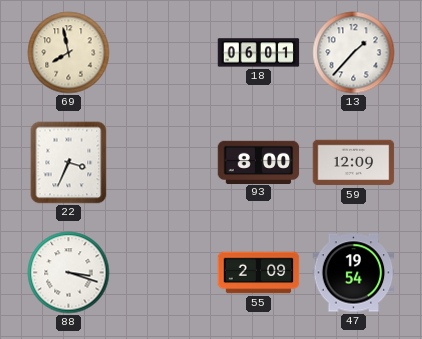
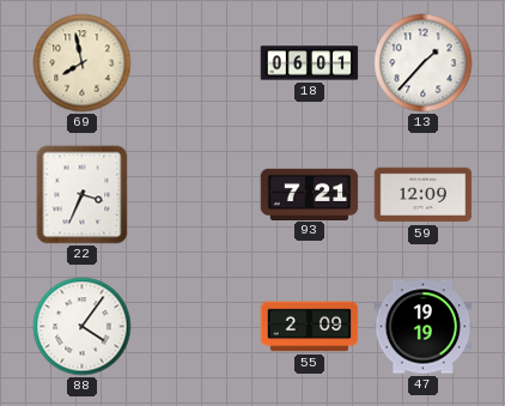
93: 8:00 -> 7:21 (310, 194)
88: 3:18 -> 4:06 (83, 327)
47: 19:54 -> 19:19 (424, 327)
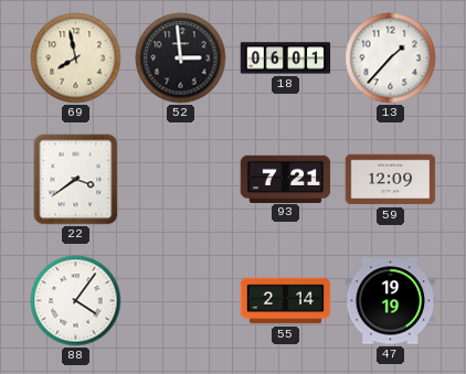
52: none -> 2:59 (181, 58)
22: 3:34 -> 3:39 (76, 180)
55: 2:09 -> 2:14 (286, 301)
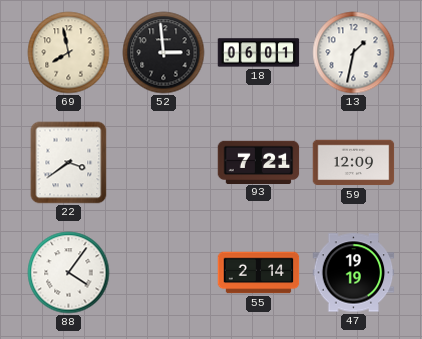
13: 1:37 -> 1:32 (354, 53)
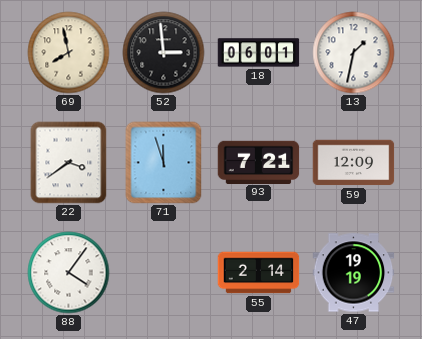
71: none -> 11:57 (164, 163)
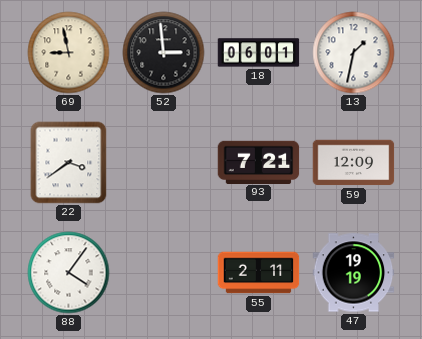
69: 7:58 -> 8:58 (69, 53)
71: 11:57 -> none (164, 163)
55: 2:14 -> 2:11 (259, 273)
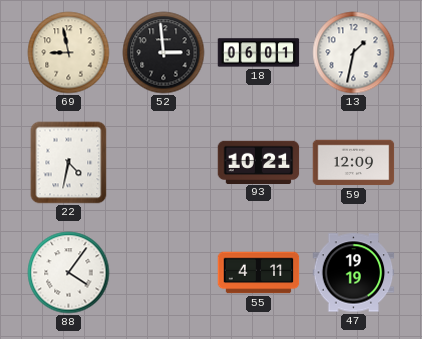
22: 3:39 -> 4:32 (69, 163)
93: 7:21 -> 10:21 (259, 162)
55: 2:11 -> 4:11 (259, 273)
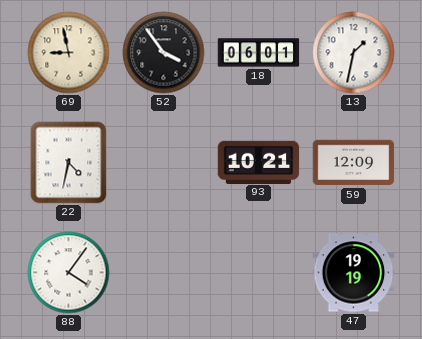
52: 2:59 -> 3:54 (164, 53)
55: 4:11 -> none (259, 273)
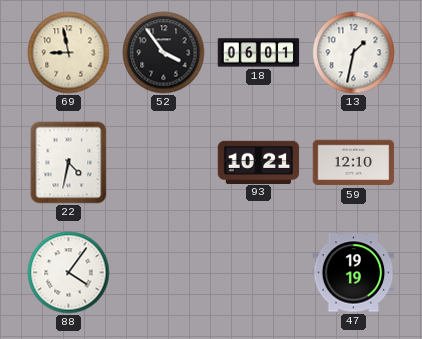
59: 12:09 -> 12:10 (354, 163)
